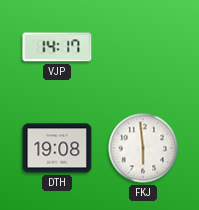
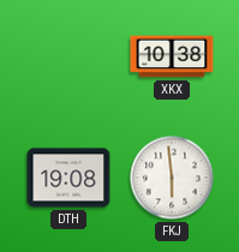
VJP: 14:17 -> none (57, 47)
XKX: none -> 10:38 (172, 56)
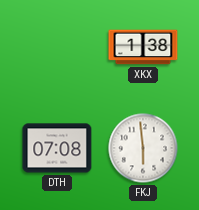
XKX: 10:38 -> 1:38 (143, 47)
DTH: 19:08 -> 07:08 (57, 148)
